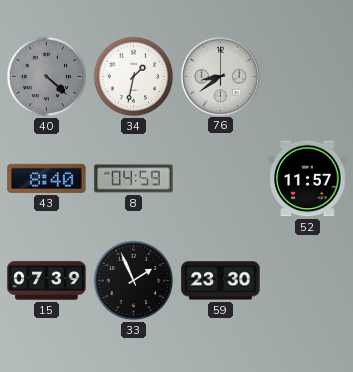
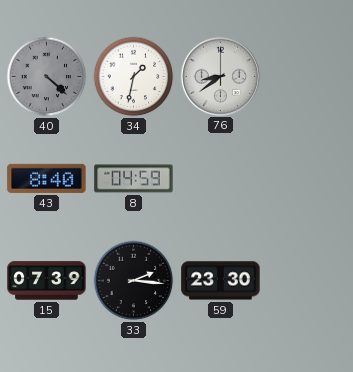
52: 11:57 -> none (308, 179)
33: 1:56 -> 2:16 (134, 281)
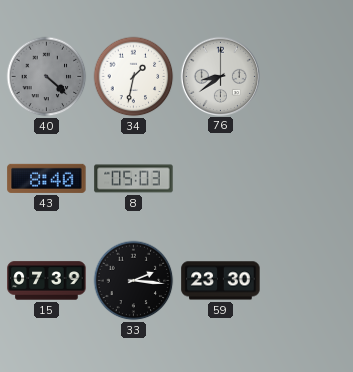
8: 04:59 -> 05:03 (134, 179)
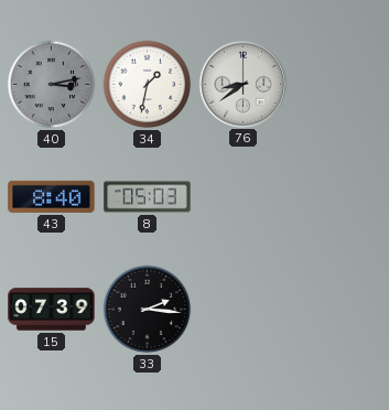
40: 4:22 -> 3:13 (52, 85)
59: 23:30 -> none (221, 281)
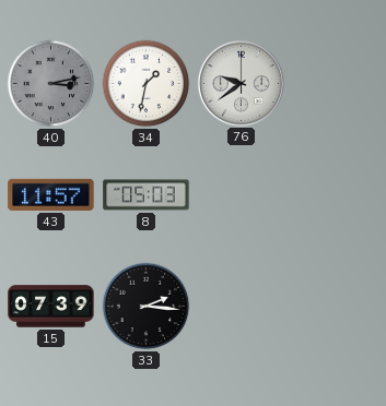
76: 8:39 -> 9:39 (241, 83)
43: 8:40 -> 11:57 (51, 194)
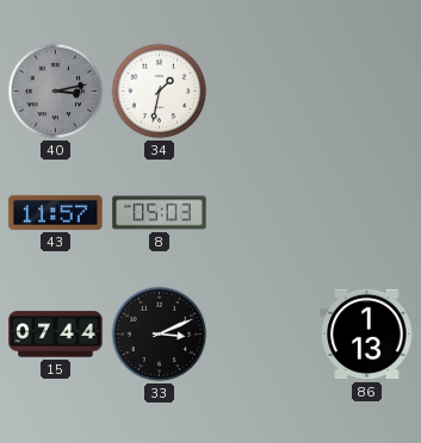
76: 9:39 -> none (241, 83)
15: 07:39 -> 07:44 (56, 335)
33: 2:16 -> 3:11 (160, 335)
86: none -> 1:13 (367, 335)
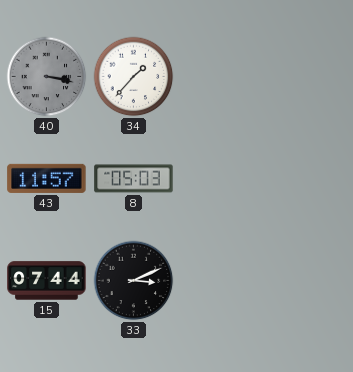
40: 3:13 -> 3:17 (47, 77)
34: 1:32 -> 1:37 (134, 77)
86: 1:13 -> none (367, 335)
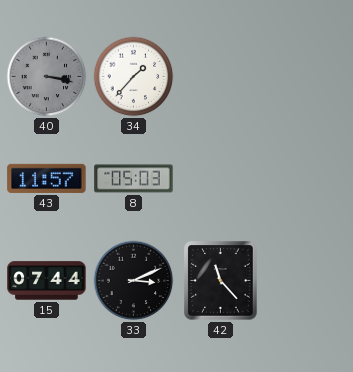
42: none -> 11:23 (221, 281)
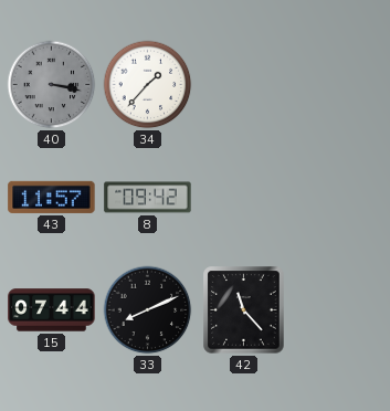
8: 05:03 -> 09:42 (148, 198)
33: 3:11 -> 8:11 (148, 310)
